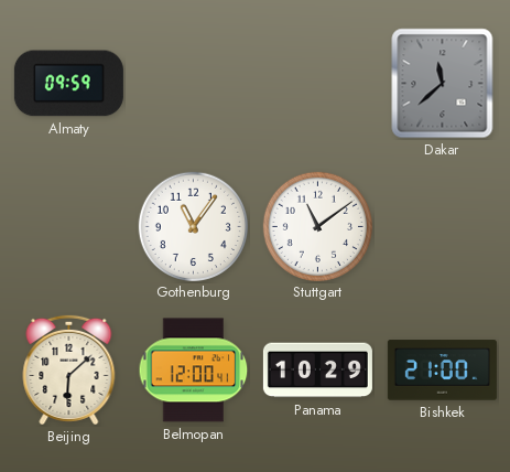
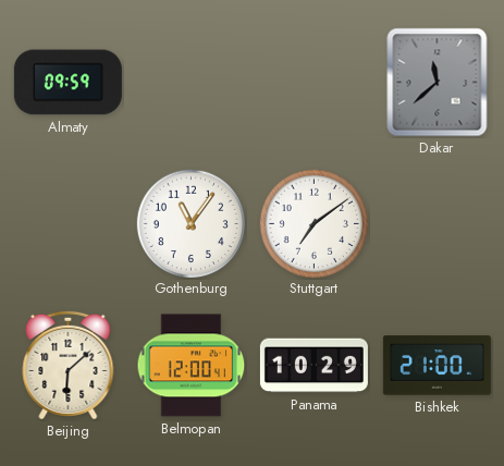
Stuttgart: 11:09 -> 7:09 (314, 223)
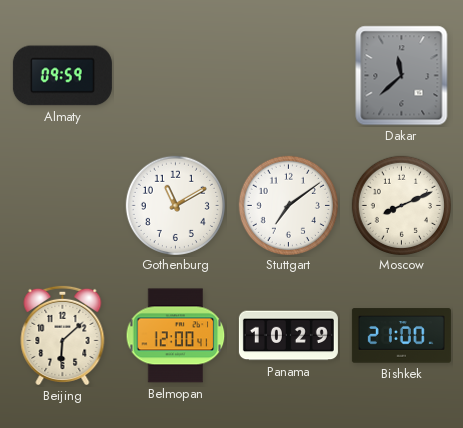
Gothenburg: 11:06 -> 11:10 (175, 205)
Moscow: none -> 8:11 (401, 205)
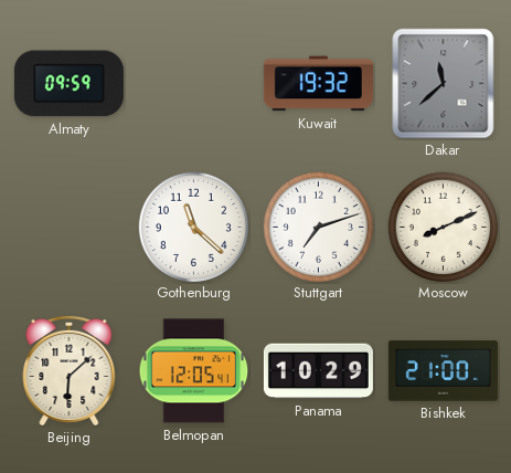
Kuwait: none -> 19:32 (318, 84)
Gothenburg: 11:10 -> 11:22 (193, 227)
Stuttgart: 7:09 -> 7:12 (318, 227)
Belmopan: 12:00 -> 12:05 (194, 371)
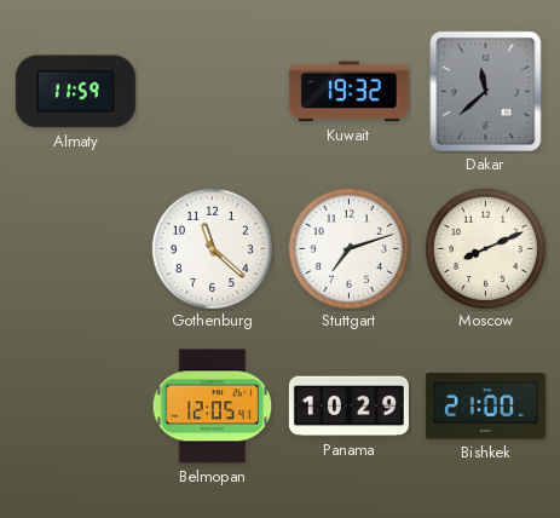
Almaty: 09:59 -> 11:59 (75, 92)
Beijing: 6:08 -> none (70, 370)
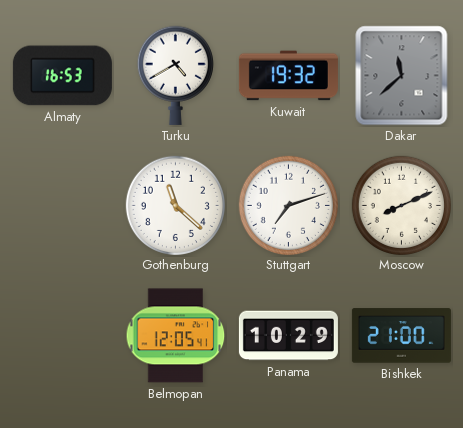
Almaty: 11:59 -> 16:53 (62, 76)
Turku: none -> 4:40 (175, 75)
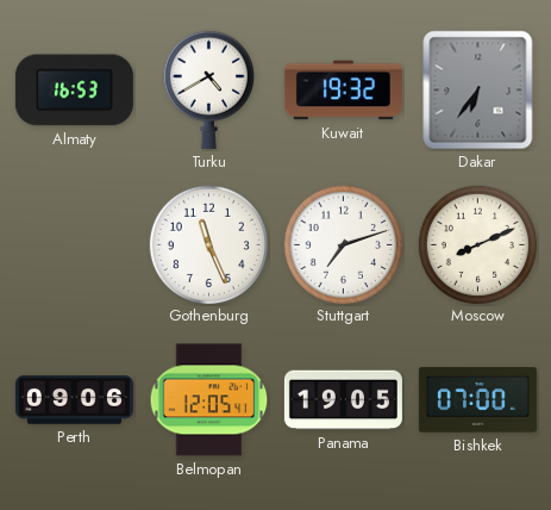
Dakar: 11:38 -> 6:36 (478, 91)
Gothenburg: 11:22 -> 11:26 (208, 244)
Perth: none -> 09:06 (74, 400)
Panama: 10:29 -> 19:05 (343, 400)
Bishkek: 21:00 -> 07:00 (477, 400)
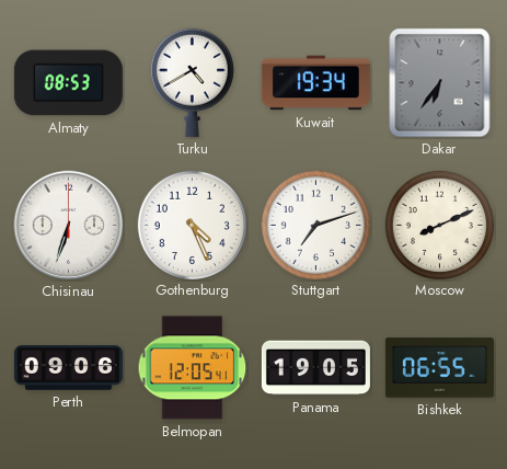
Almaty: 16:53 -> 08:53 (68, 83)
Kuwait: 19:32 -> 19:34 (315, 83)
Chisinau: none -> 6:33 (69, 226)
Gothenburg: 11:26 -> 4:26 (192, 225)
Bishkek: 07:00 -> 06:55 (439, 368)
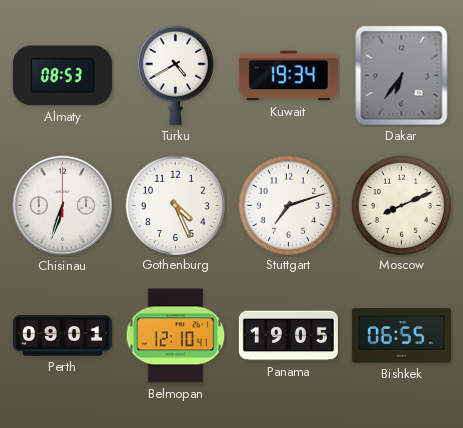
Perth: 09:06 -> 09:01 (62, 336)
Belmopan: 12:05 -> 12:10 (176, 336)
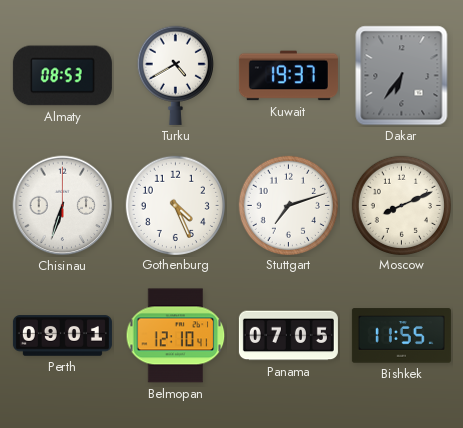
Kuwait: 19:34 -> 19:37 (288, 76)
Panama: 19:05 -> 07:05 (288, 336)
Bishkek: 06:55 -> 11:55 (401, 336)
